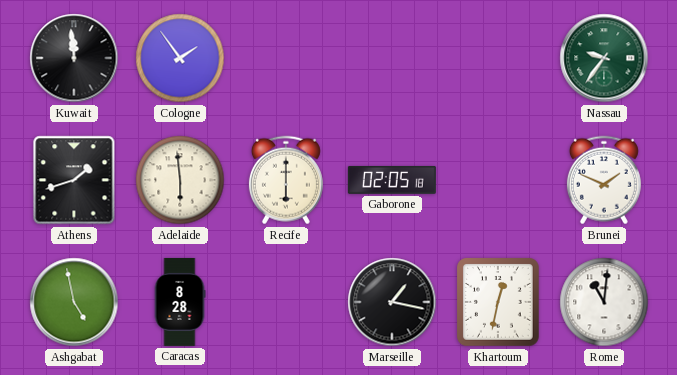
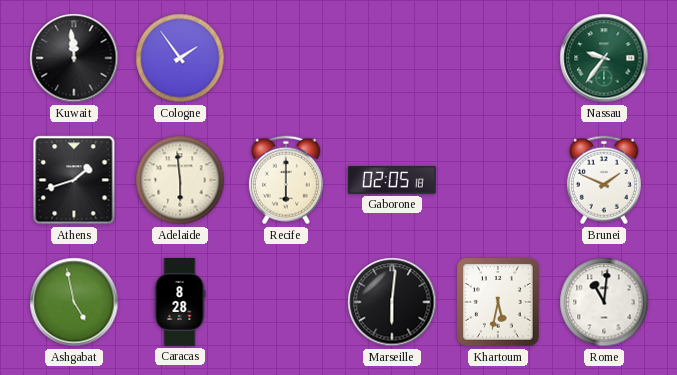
Marseille: 1:17 -> 6:01 (392, 302)
Khartoum: 12:32 -> 5:32 (498, 302)
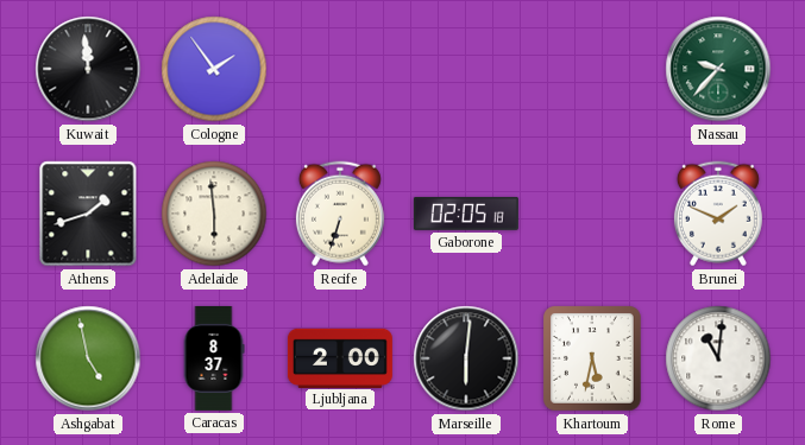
Nassau: 9:36 -> 9:37 (718, 69)
Recife: 6:00 -> 6:33 (340, 214)
Caracas: 8:28 -> 8:37 (214, 358)
Ljubljana: none -> 2:00 (340, 357)
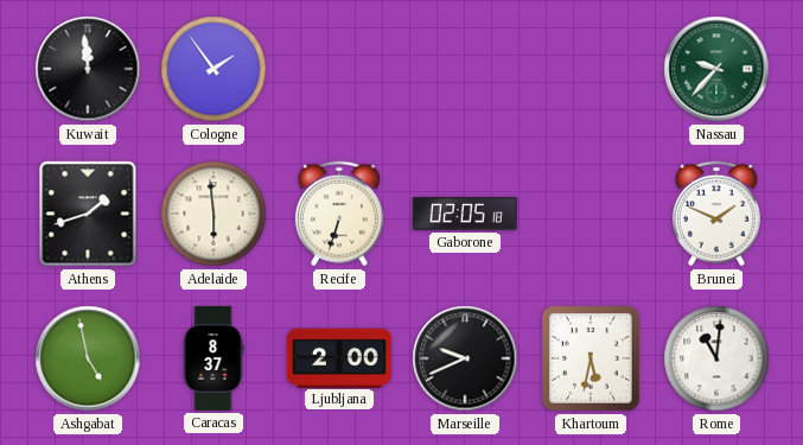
Marseille: 6:01 -> 9:41 (465, 358)
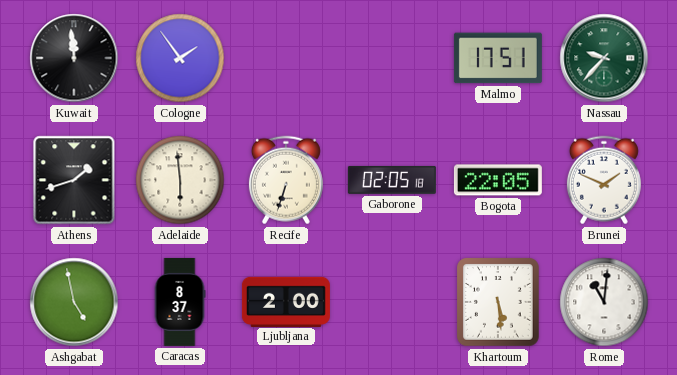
Malmo: none -> 17:51 (498, 58)
Bogota: none -> 22:05 (498, 180)
Marseille: 9:41 -> none (465, 358)
Khartoum: 5:32 -> 5:29 (498, 302)
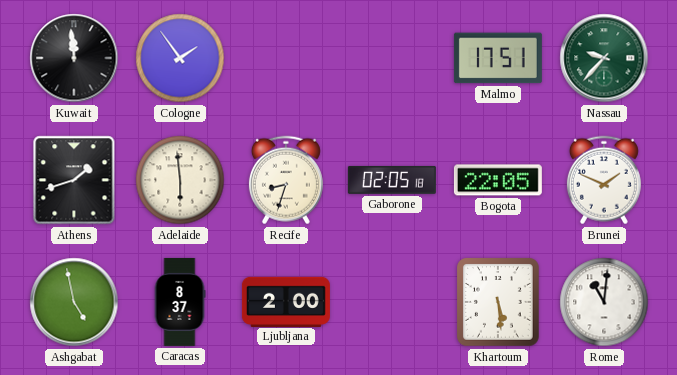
Recife: 6:33 -> 8:33 (286, 180)
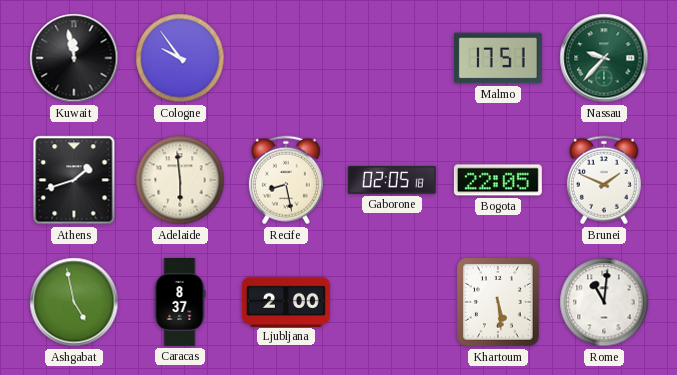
Kuwait: 11:59 -> 11:58 (74, 58)
Cologne: 1:54 -> 9:54 (180, 58)
Recife: 8:33 -> 8:28 (286, 180)
